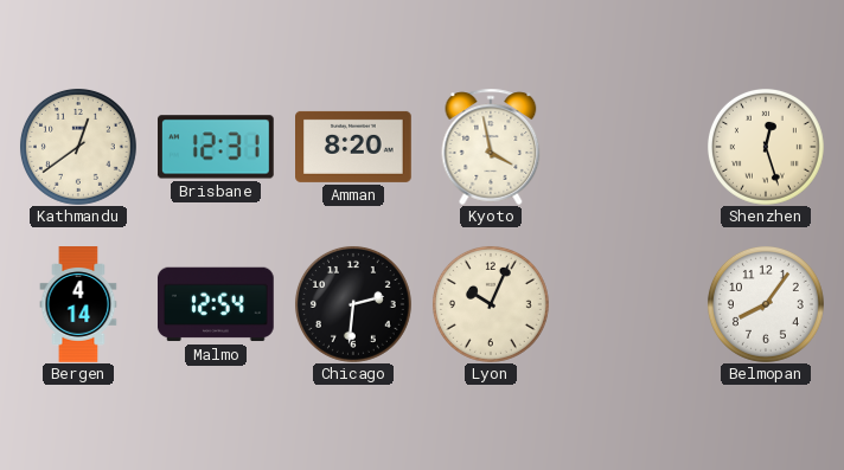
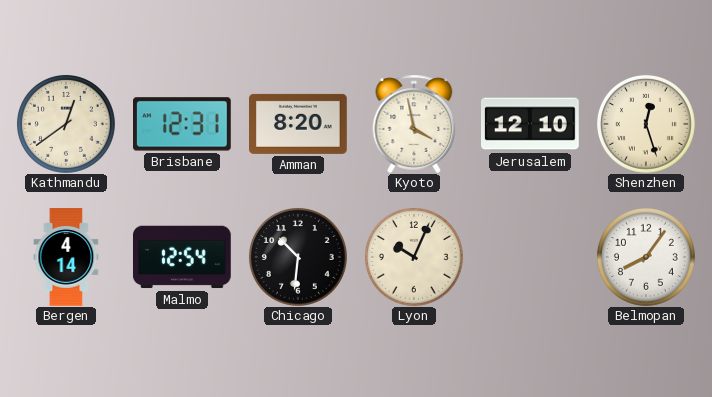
Jerusalem: none -> 12:10 (531, 124)
Chicago: 2:31 -> 10:31 (298, 257)
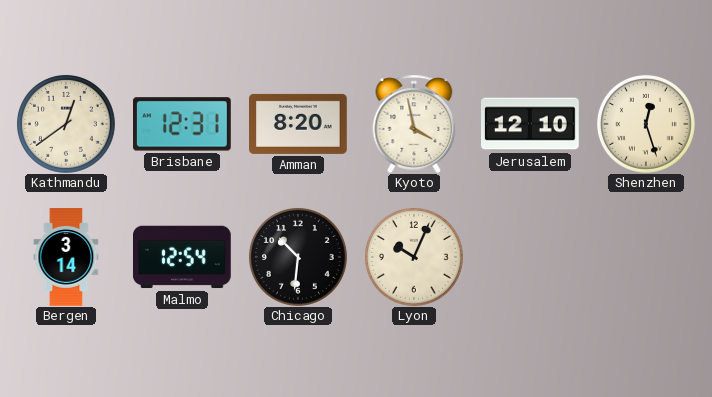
Bergen: 4:14 -> 3:14 (66, 257)
Belmopan: 8:06 -> none (646, 257)
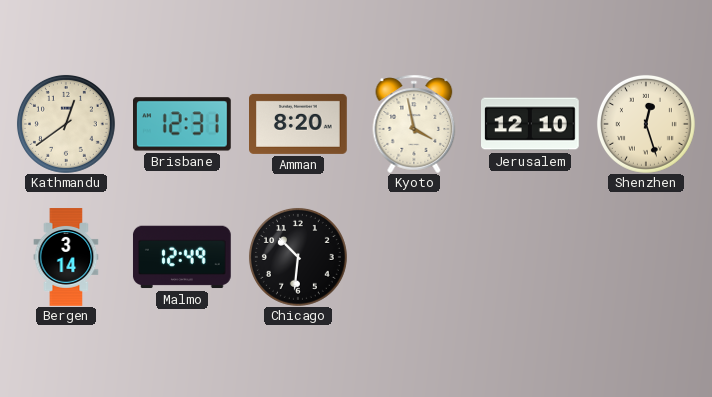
Malmo: 12:54 -> 12:49 (182, 257)
Lyon: 10:04 -> none (414, 257)
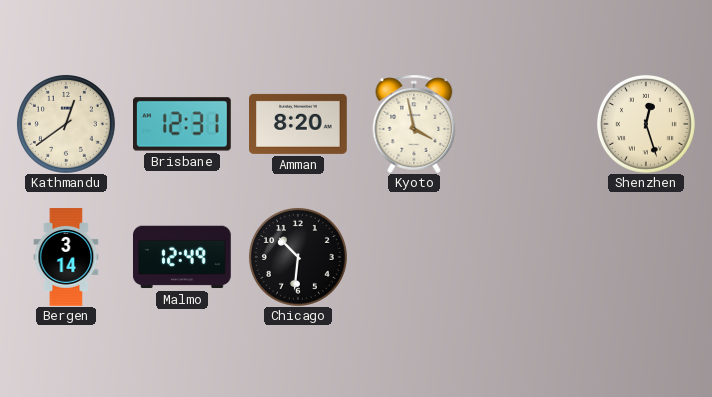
Jerusalem: 12:10 -> none (531, 124)
